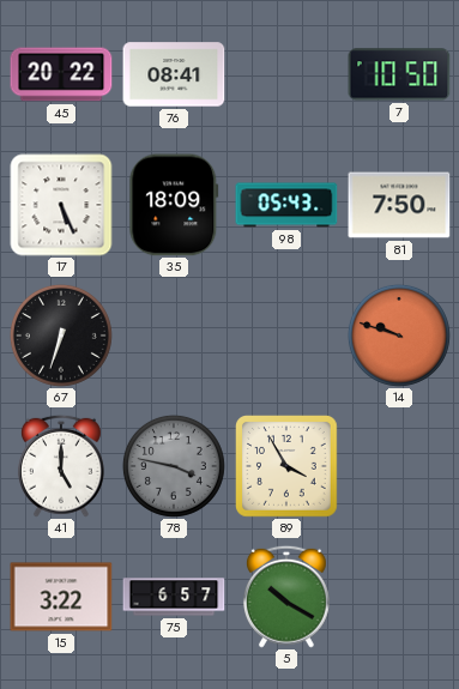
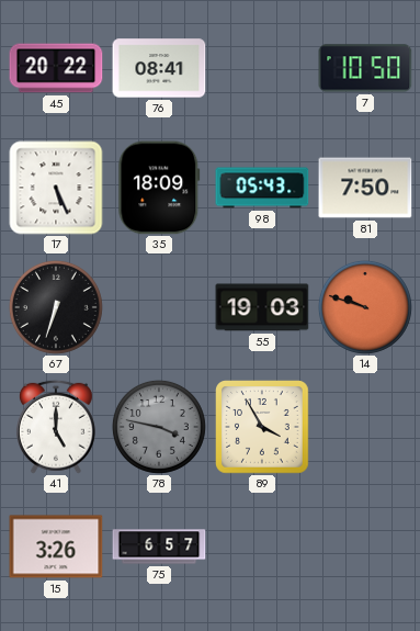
55: none -> 19:03 (262, 307)
15: 3:22 -> 3:26 (56, 547)
5: 10:20 -> none (286, 597)
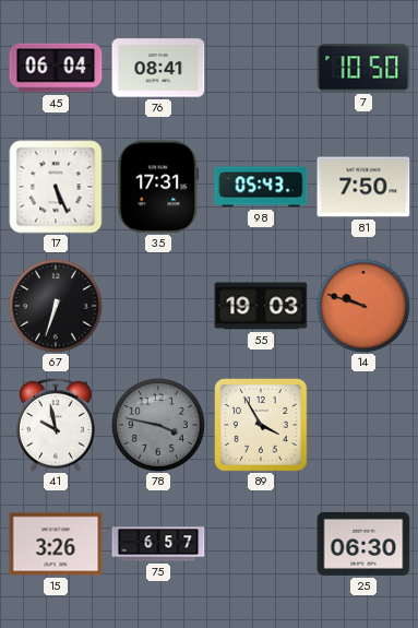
45: 20:22 -> 06:04 (56, 68)
35: 18:09 -> 17:31 (158, 187)
41: 5:00 -> 9:58 (56, 425)
25: none -> 06:30 (363, 544)
